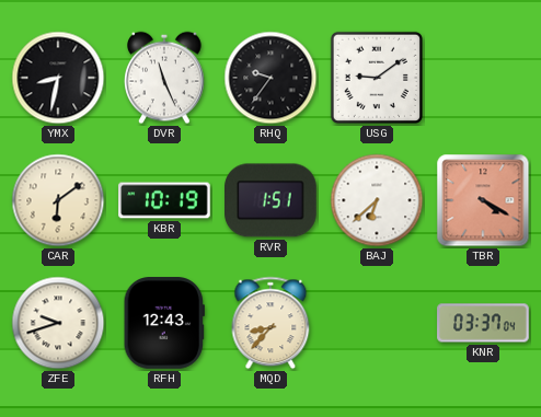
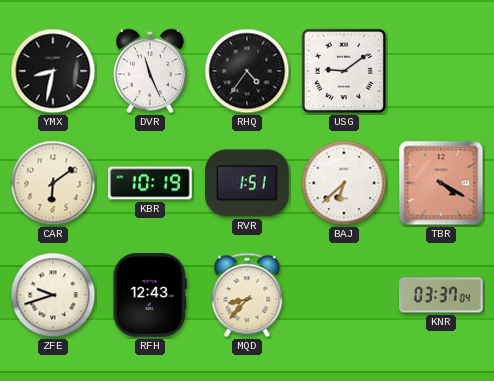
RHQ: 9:36 -> 4:36 (247, 71)
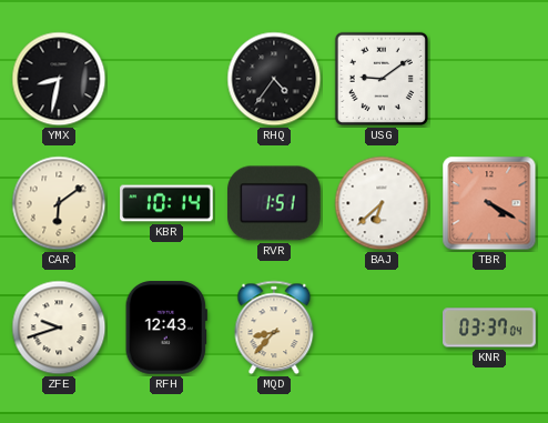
DVR: 11:26 -> none (150, 71)
KBR: 10:19 -> 10:14 (166, 203)
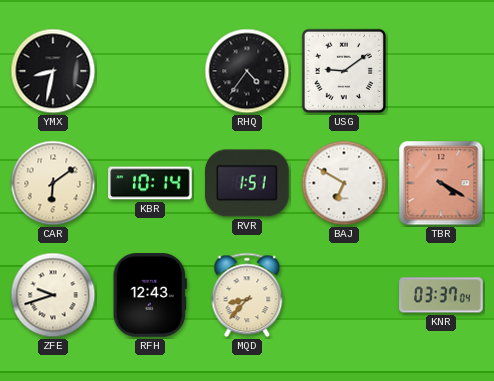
BAJ: 6:38 -> 6:50 (344, 183)
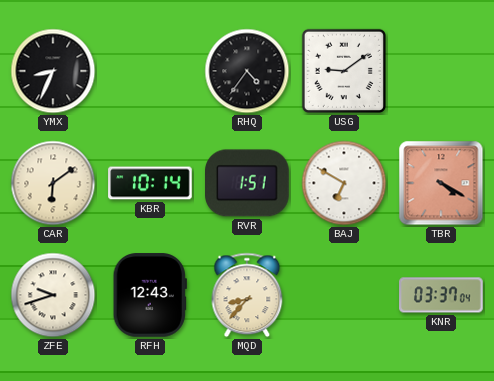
YMX: 8:32 -> 8:34 (53, 71)
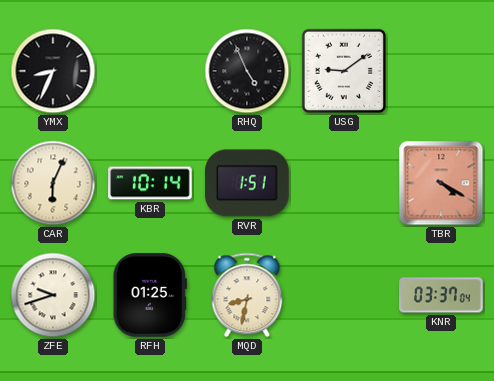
RHQ: 4:36 -> 4:56 (247, 71)
CAR: 6:09 -> 6:04 (53, 183)
BAJ: 6:50 -> none (344, 183)
RFH: 12:43 -> 01:25 (150, 295)
MQD: 8:37 -> 8:32 (247, 295)
